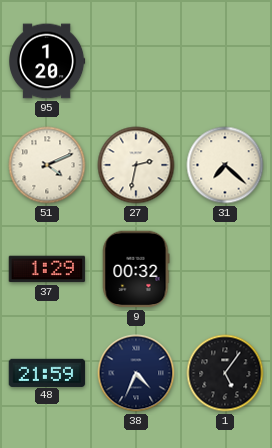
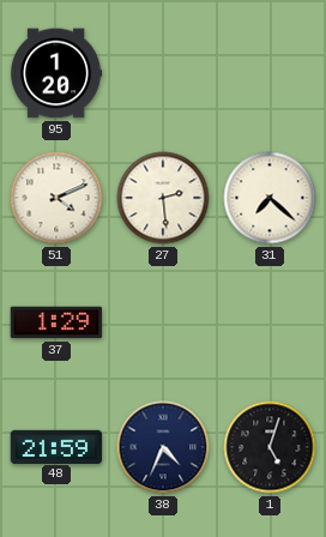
27: 2:32 -> 2:29 (163, 198)
9: 00:32 -> none (136, 269)
1: 5:06 -> 5:03 (270, 447)
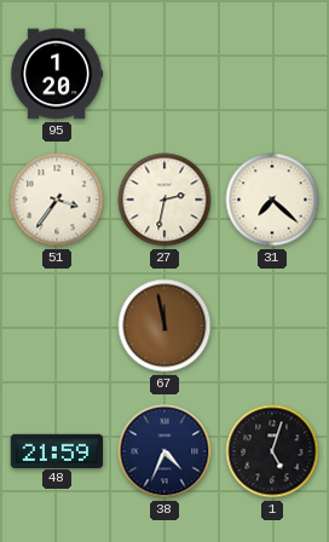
51: 4:11 -> 3:36 (57, 200)
27: 2:29 -> 2:32 (164, 200)
37: 1:29 -> none (56, 322)
67: none -> 11:58 (164, 325)
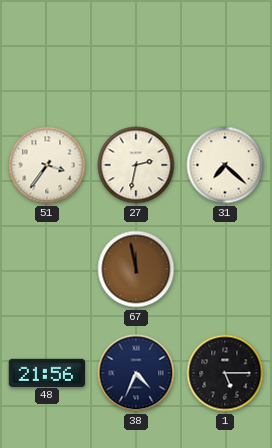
95: 1:20 -> none (58, 74)
48: 21:59 -> 21:56 (47, 372)
1: 5:03 -> 5:15 (225, 373)
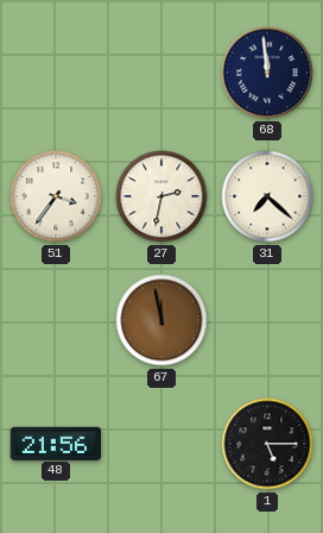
68: none -> 11:59 (267, 73)
38: 4:34 -> none (136, 373)
